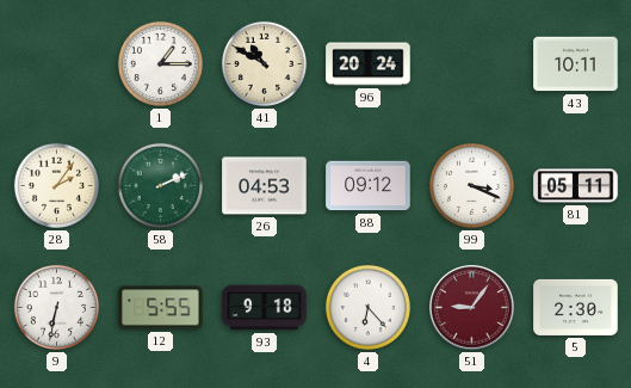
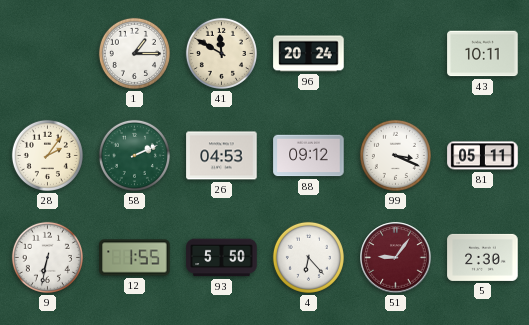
41: 10:50 -> 11:50 (221, 53)
12: 5:55 -> 1:55 (135, 258)
93: 9:18 -> 5:50 (222, 258)
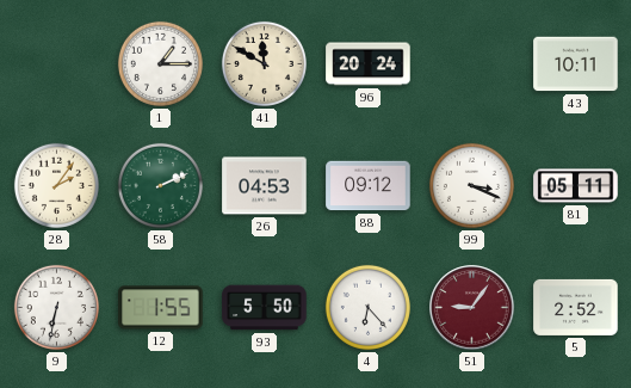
5: 2:30 -> 2:52 (576, 307)
